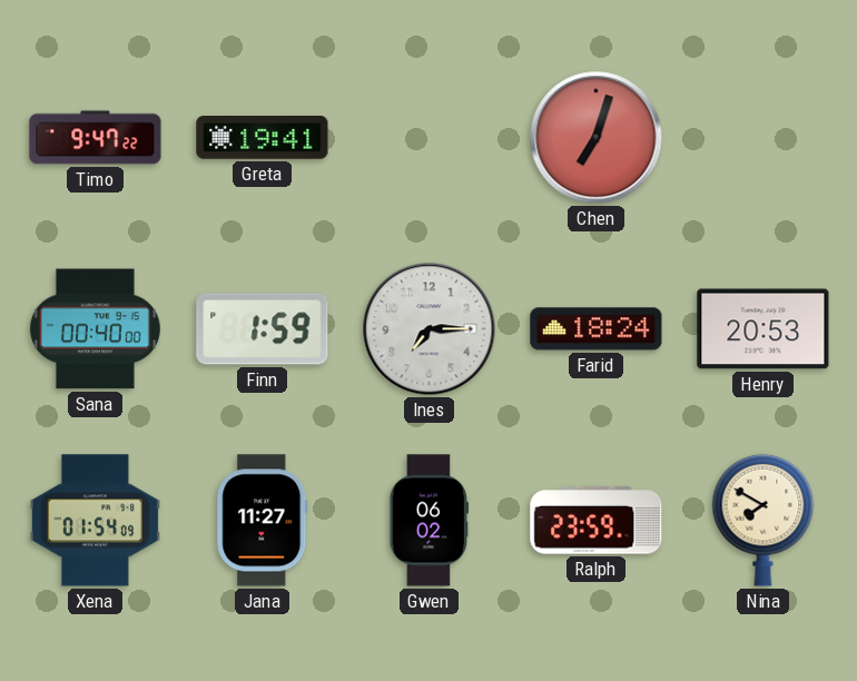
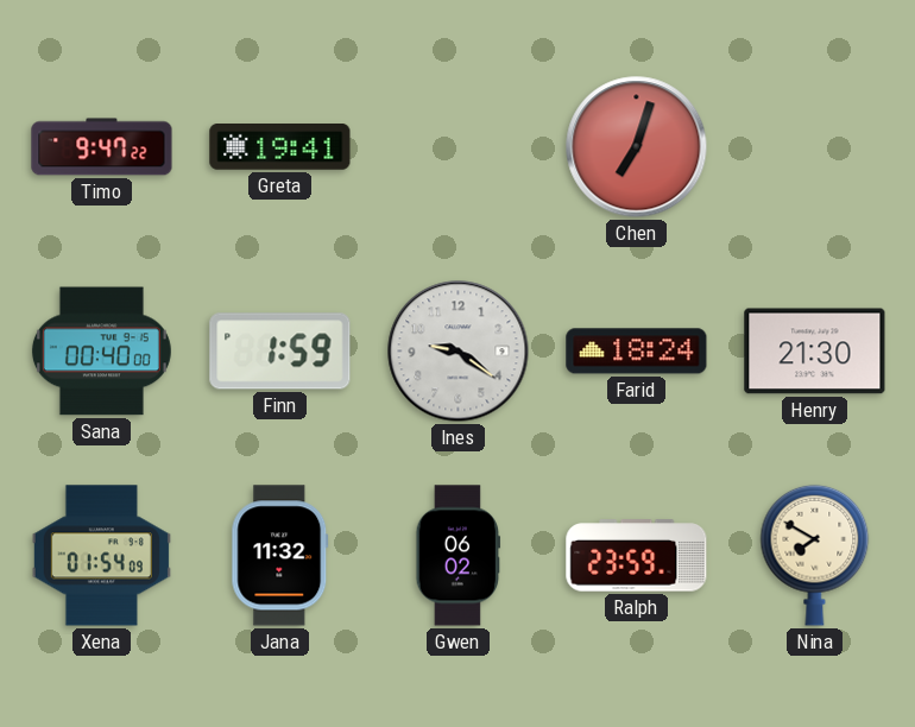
Ines: 7:15 -> 9:21 (459, 352)
Henry: 20:53 -> 21:30 (815, 352)
Jana: 11:27 -> 11:32 (280, 556)
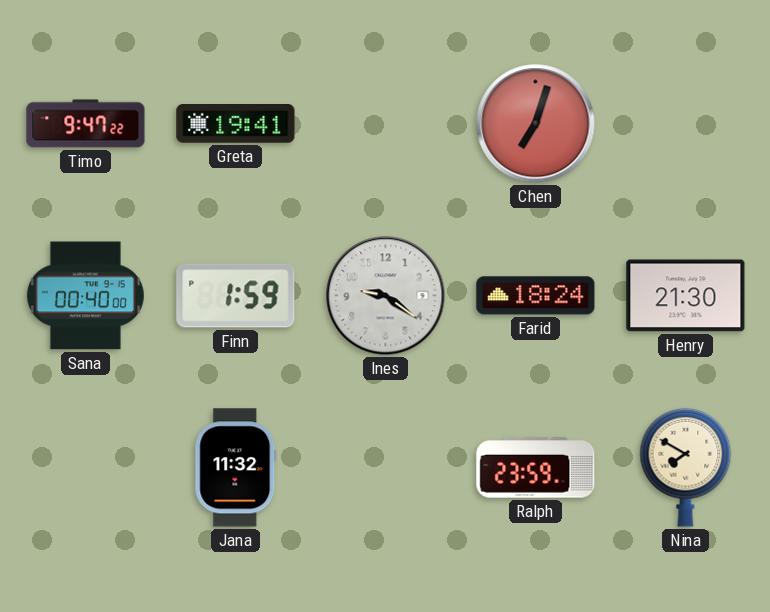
Xena: 01:54 -> none (101, 556)
Gwen: 06:02 -> none (457, 556)
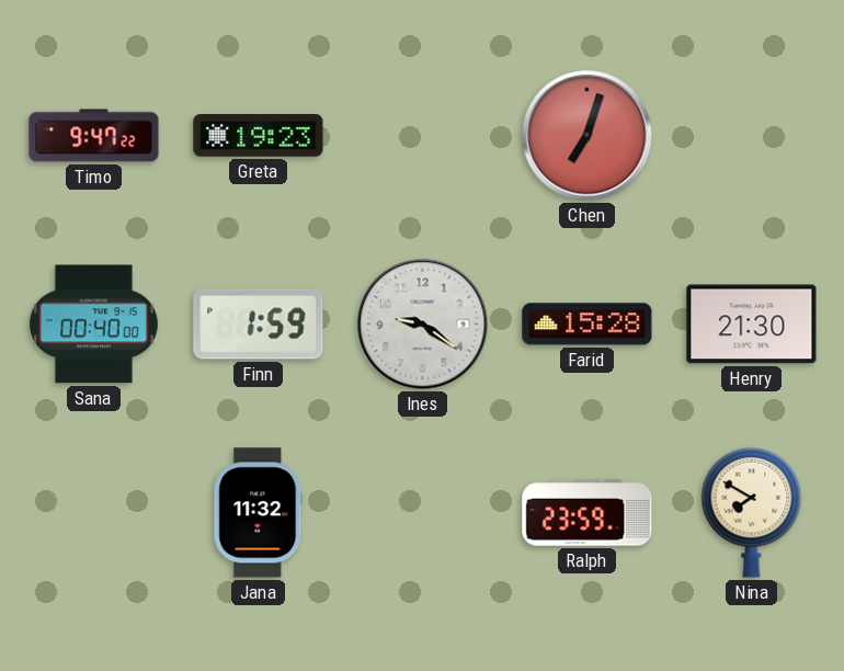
Greta: 19:41 -> 19:23 (259, 136)
Farid: 18:24 -> 15:28 (588, 325)
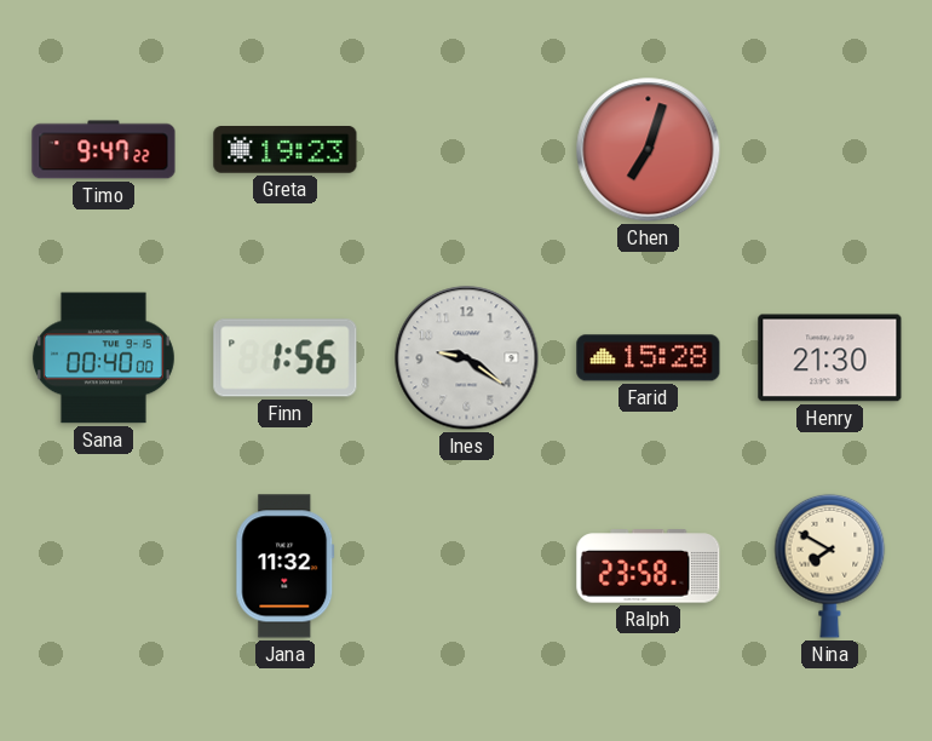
Finn: 1:59 -> 1:56 (286, 358)
Ralph: 23:59 -> 23:58 (649, 567)
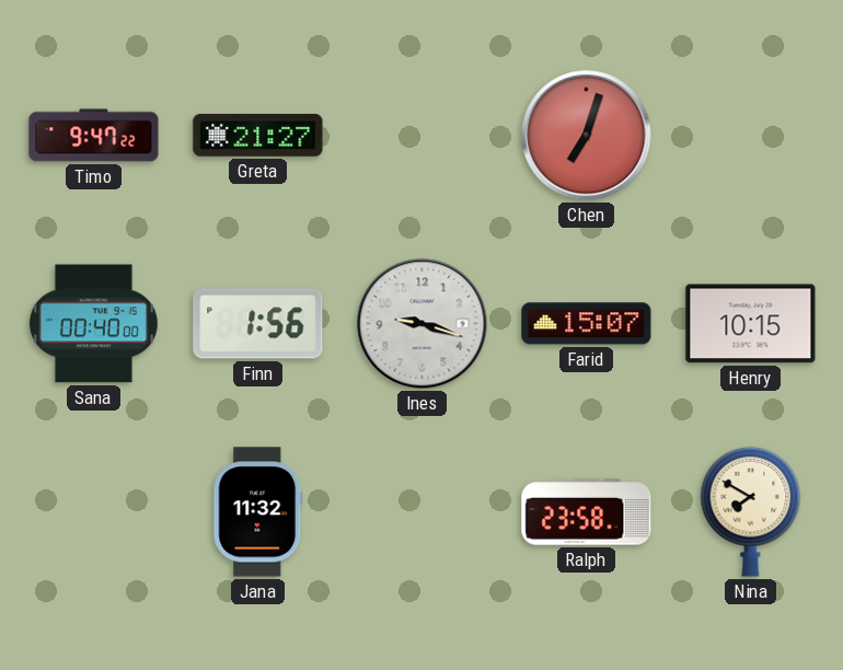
Greta: 19:23 -> 21:27 (258, 136)
Ines: 9:21 -> 9:18 (423, 324)
Farid: 15:28 -> 15:07 (587, 324)
Henry: 21:30 -> 10:15 (751, 324)
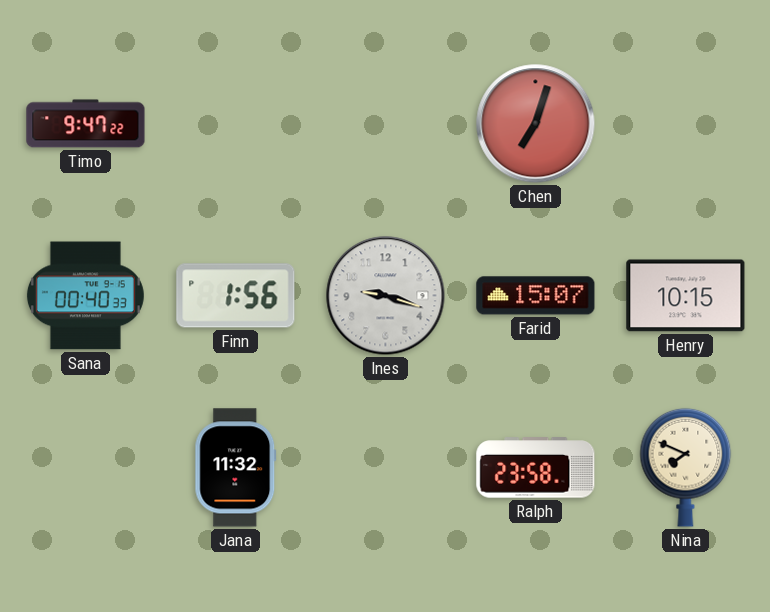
Greta: 21:27 -> none (258, 136)
Sana: 00:40:00 -> 00:40:33 (85, 296)
Nina: 7:50 -> 7:49 (686, 467)
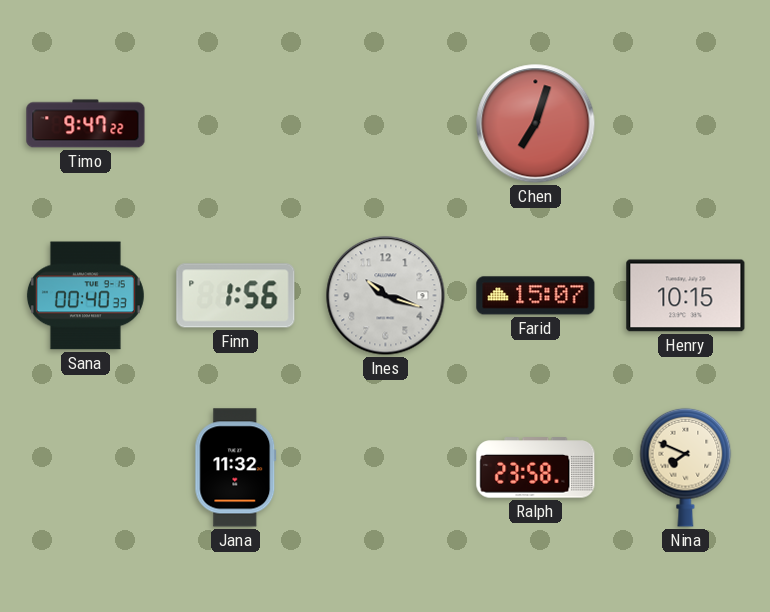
Ines: 9:18 -> 10:18 (386, 296)
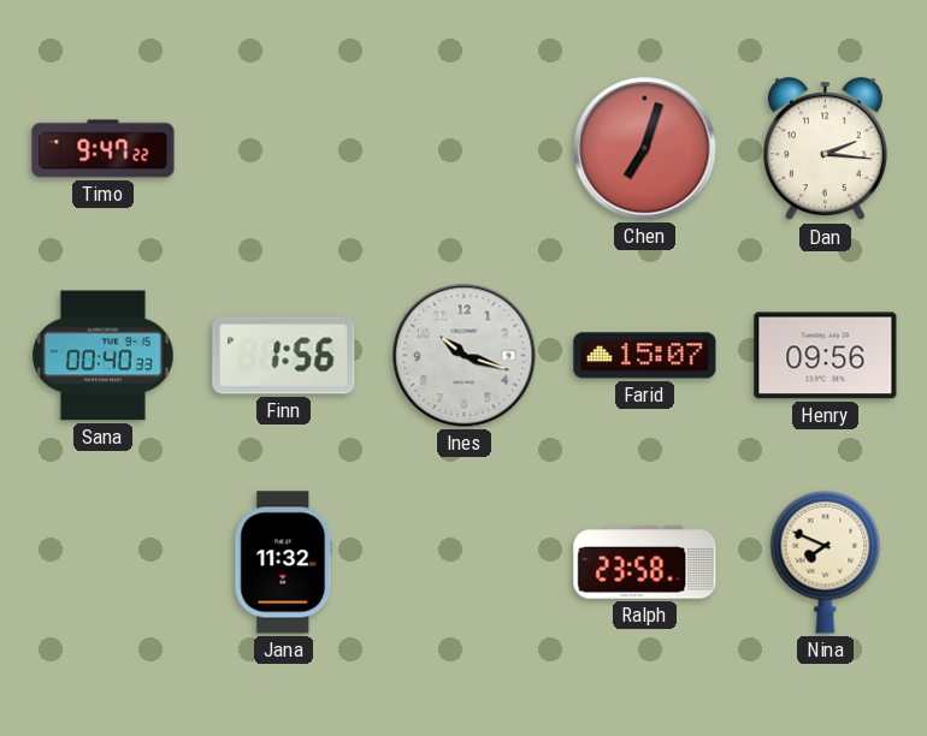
Dan: none -> 2:16 (825, 149)
Henry: 10:15 -> 09:56 (826, 356)
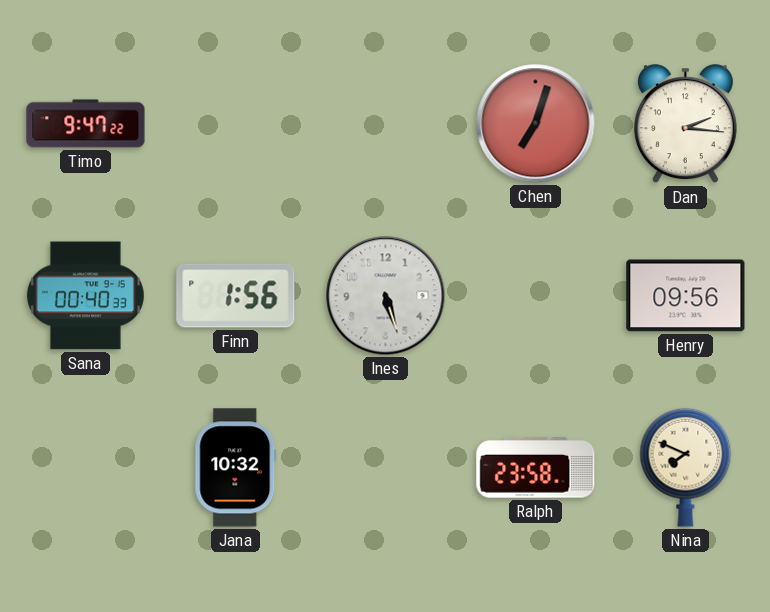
Ines: 10:18 -> 5:27 (386, 296)
Farid: 15:07 -> none (645, 356)
Jana: 11:32 -> 10:32 (236, 468)
